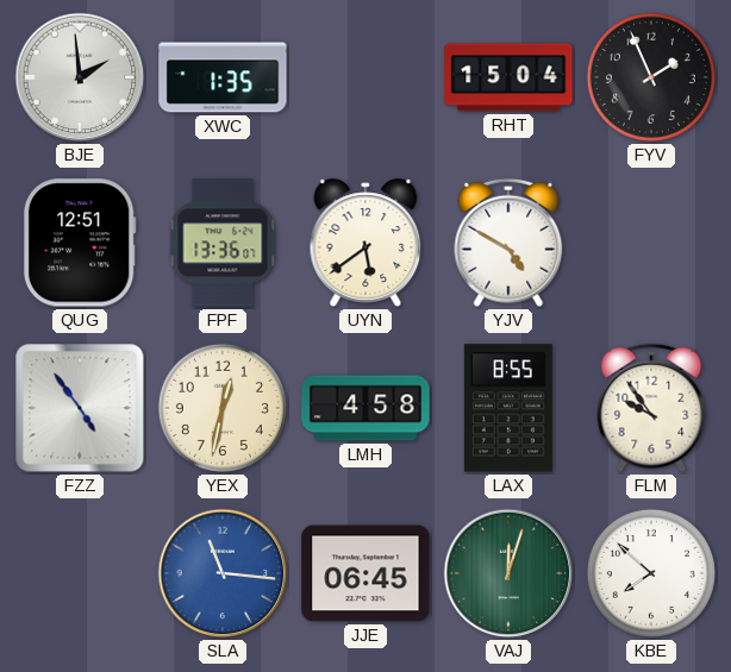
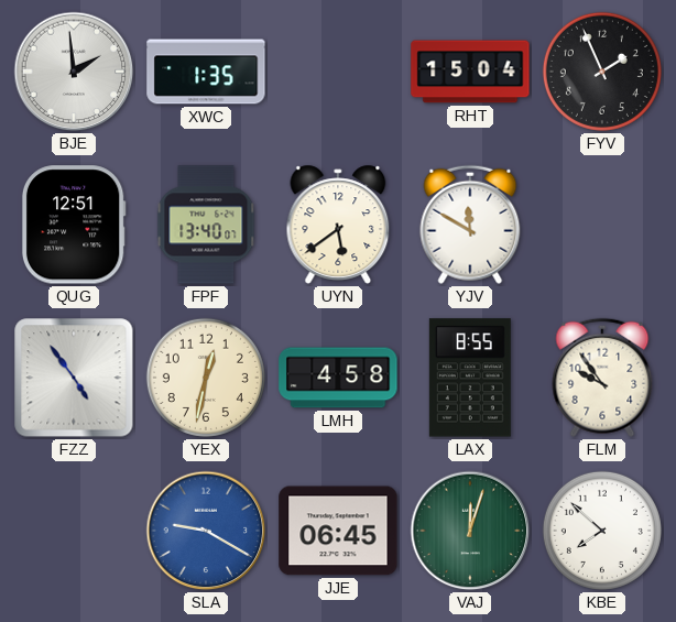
FPF: 13:36 -> 13:40 (206, 225)
YJV: 4:50 -> 11:50 (470, 225)
SLA: 11:16 -> 9:20 (206, 531)
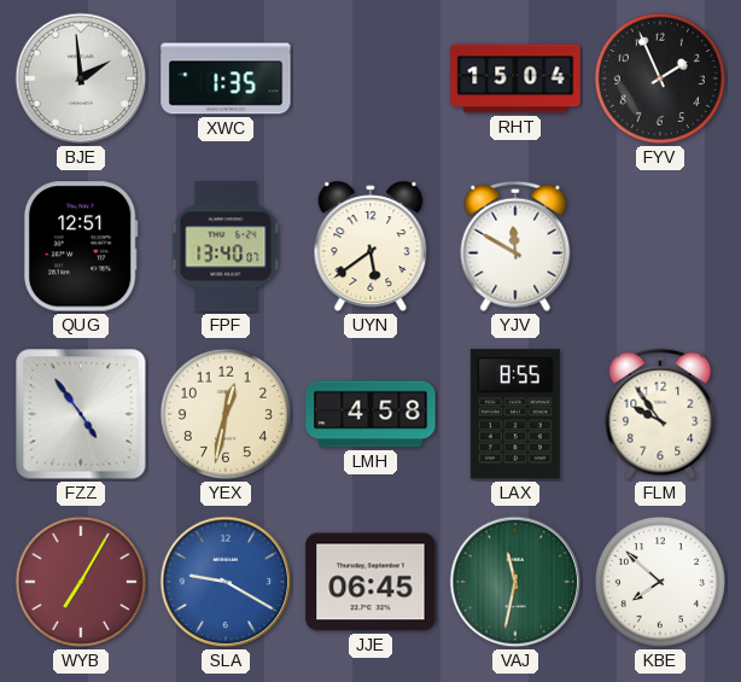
WYB: none -> 7:05 (81, 582)
VAJ: 12:03 -> 11:32 (515, 582)
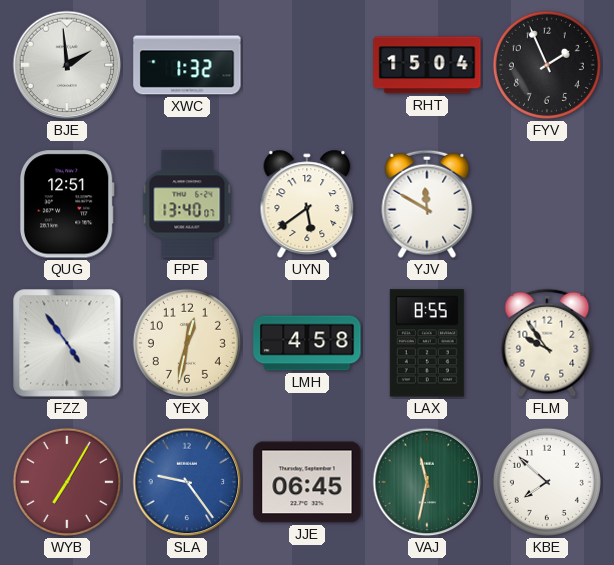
XWC: 1:35 -> 1:32 (187, 65)
SLA: 9:20 -> 9:24 (187, 482)
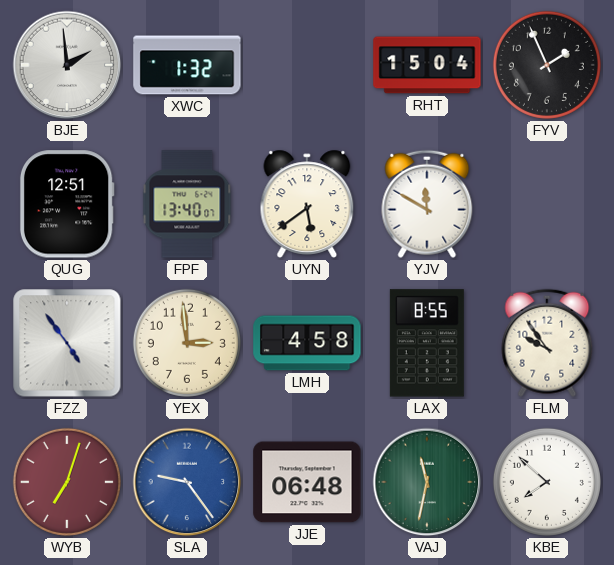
YEX: 12:32 -> 2:59 (187, 343)
WYB: 7:05 -> 7:03 (67, 482)
JJE: 06:45 -> 06:48 (307, 482)
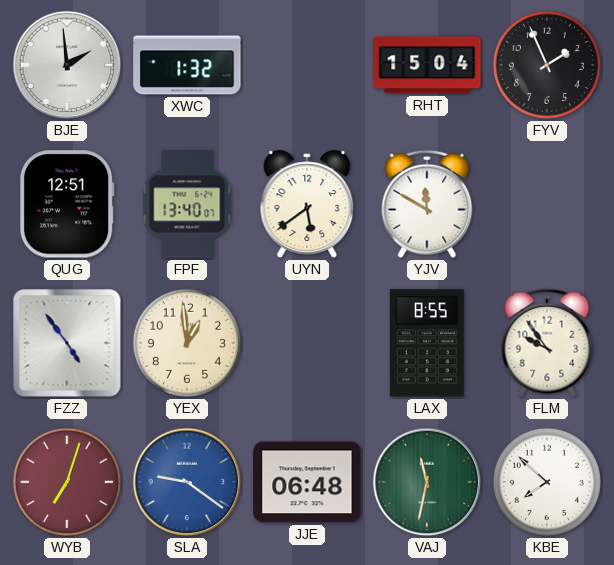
YEX: 2:59 -> 12:59 (187, 343)
LMH: 4:58 -> none (307, 343)
SLA: 9:24 -> 9:21 (187, 482)
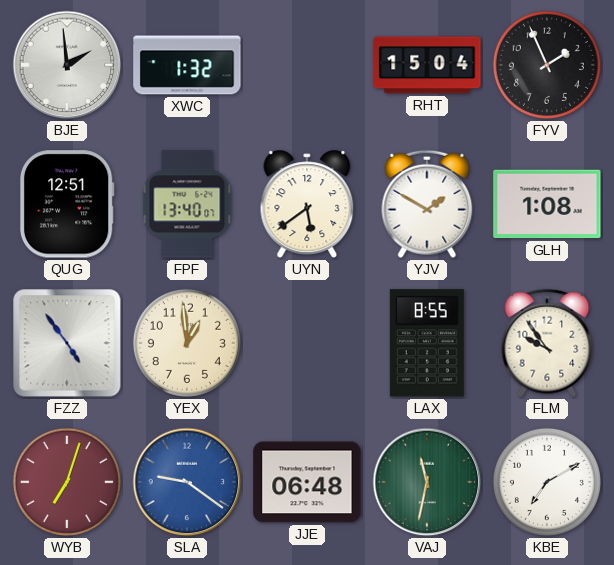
YJV: 11:50 -> 1:50 (427, 204)
GLH: none -> 1:08 (547, 204)
KBE: 7:52 -> 7:10 (547, 482)
